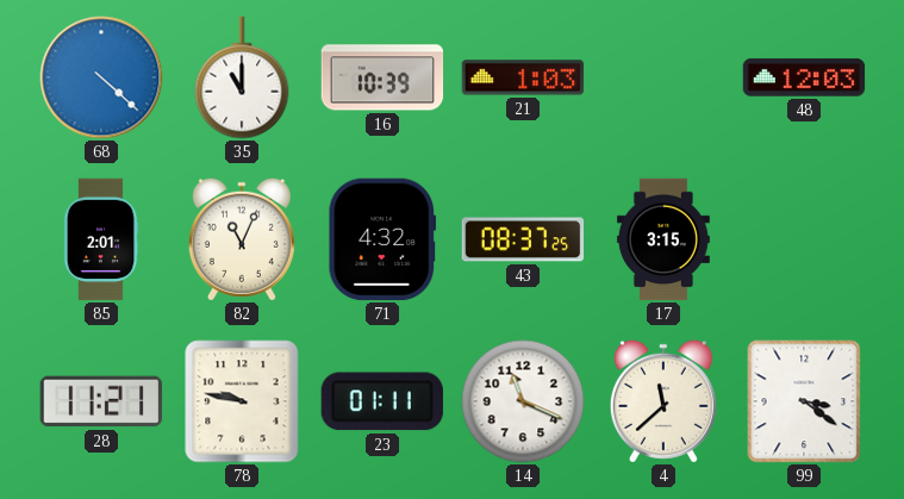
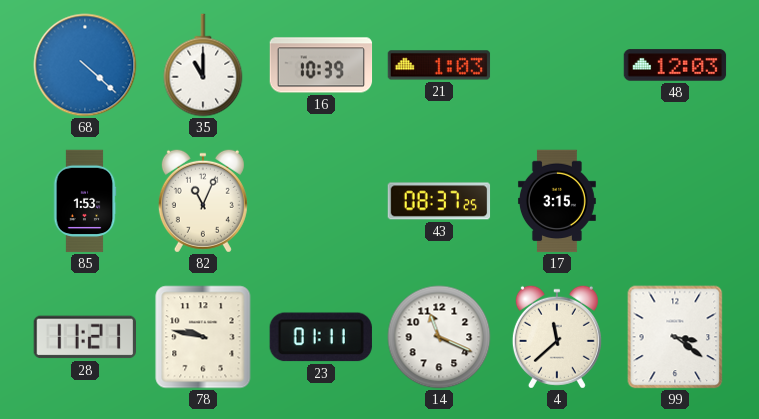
85: 2:01 -> 1:53 (85, 201)
71: 4:32 -> none (382, 239)
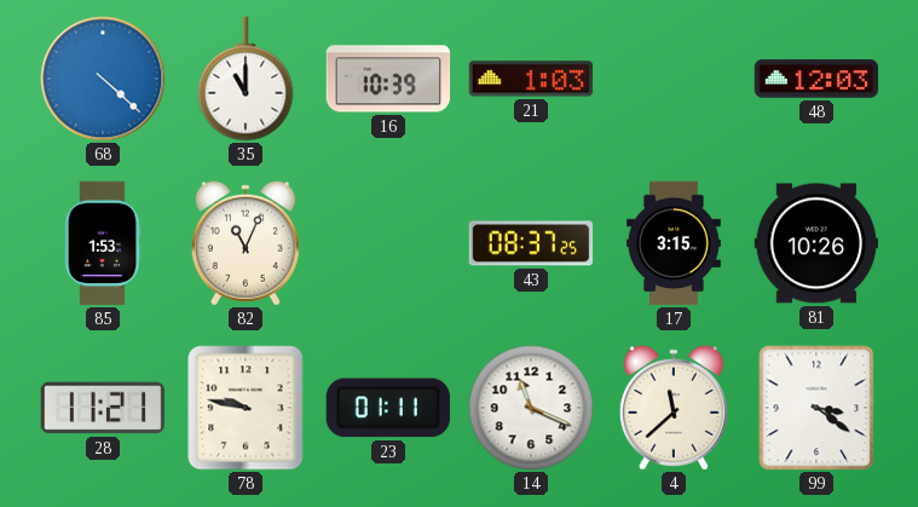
81: none -> 10:26 (816, 243)
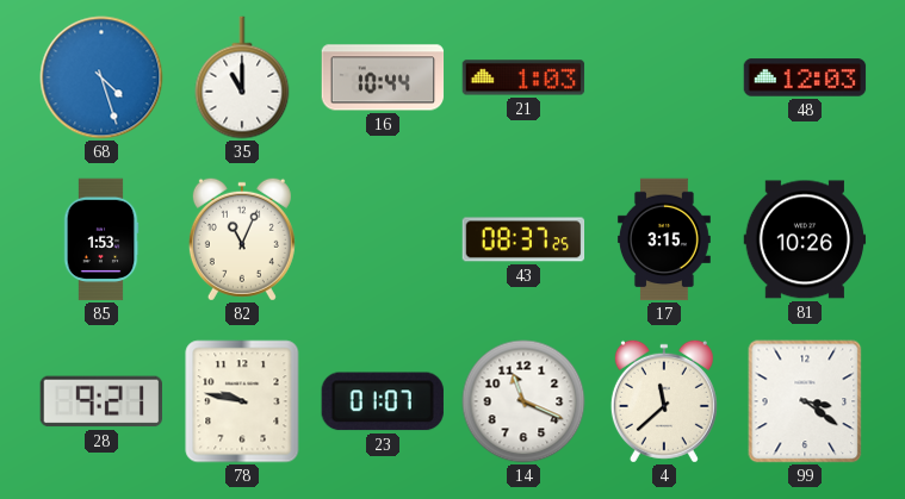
68: 4:22 -> 4:27 (101, 77)
16: 10:39 -> 10:44 (383, 77)
28: 11:21 -> 9:21 (100, 401)
23: 01:11 -> 01:07 (383, 401)
